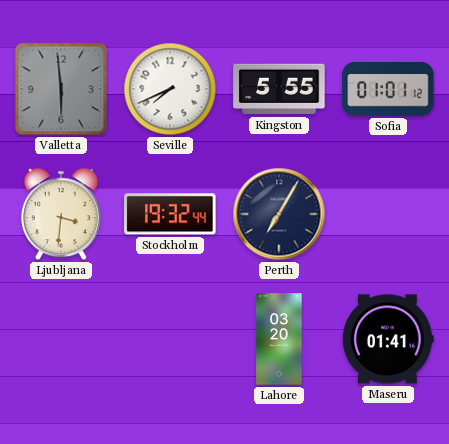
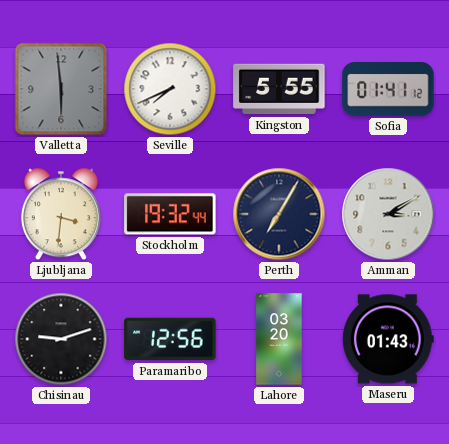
Sofia: 01:01 -> 01:41 (388, 89)
Amman: none -> 3:10 (388, 214)
Chisinau: none -> 9:12 (61, 339)
Paramaribo: none -> 12:56 (170, 339)
Maseru: 01:41 -> 01:43 (389, 339)
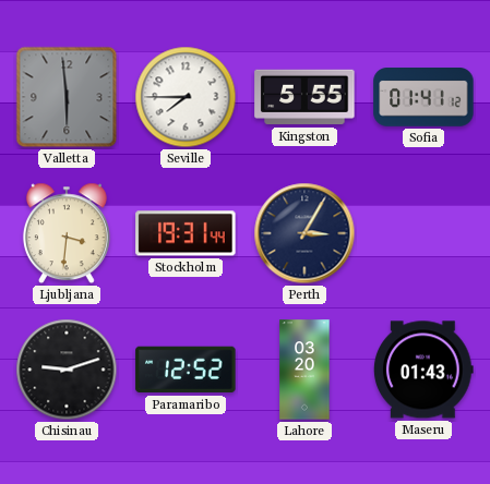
Seville: 7:41 -> 7:45 (186, 97)
Stockholm: 19:32 -> 19:31 (186, 233)
Perth: 7:05 -> 3:05 (304, 233)
Amman: 3:10 -> none (388, 214)
Paramaribo: 12:56 -> 12:52 (186, 370)
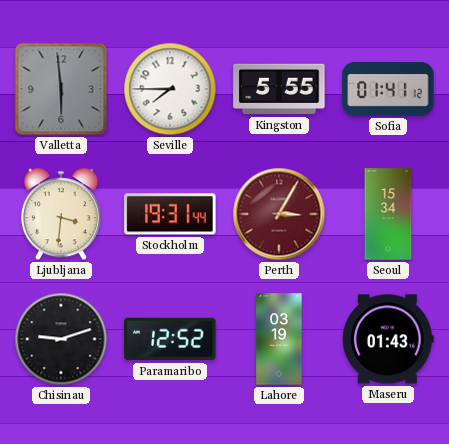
Perth dial: navy -> burgundy (279, 214)
Seoul: none -> 15:34 (388, 214)
Lahore: 03:20 -> 03:19 (279, 339)
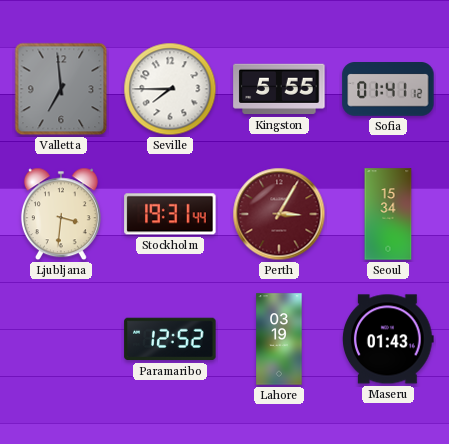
Valletta: 5:59 -> 6:59 (61, 89)
Chisinau: 9:12 -> none (61, 339)
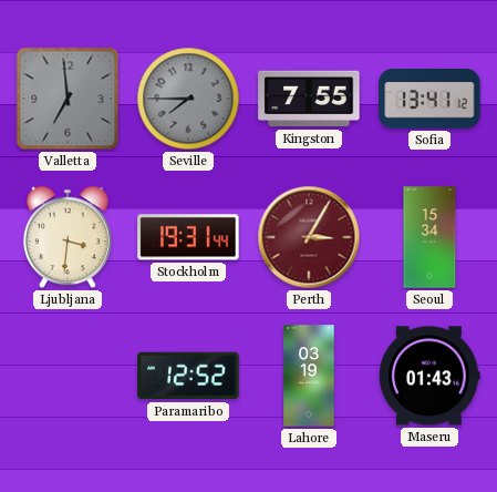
Seville dial: white -> grey (188, 99)
Kingston: 5:55 -> 7:55 (309, 99)
Sofia: 01:41 -> 13:41 (429, 99)
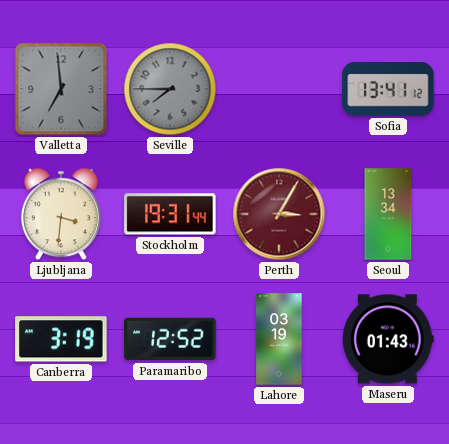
Kingston: 7:55 -> none (309, 99)
Seoul: 15:34 -> 13:34 (388, 214)
Canberra: none -> 3:19 (61, 339)
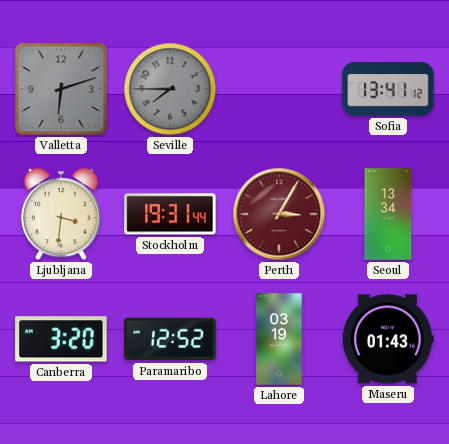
Valletta: 6:59 -> 6:12 (61, 89)
Canberra: 3:19 -> 3:20 (61, 339)
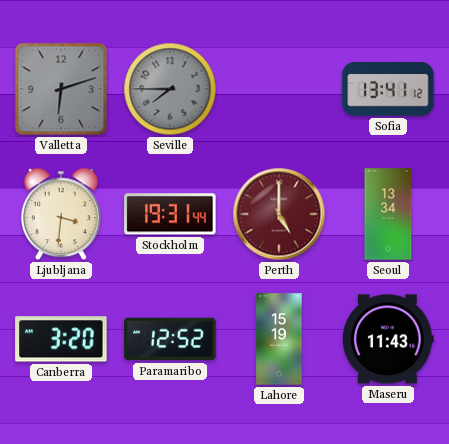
Perth: 3:05 -> 5:00 (279, 214)
Lahore: 03:19 -> 15:19 (279, 339)
Maseru: 01:43 -> 11:43 (389, 339)
